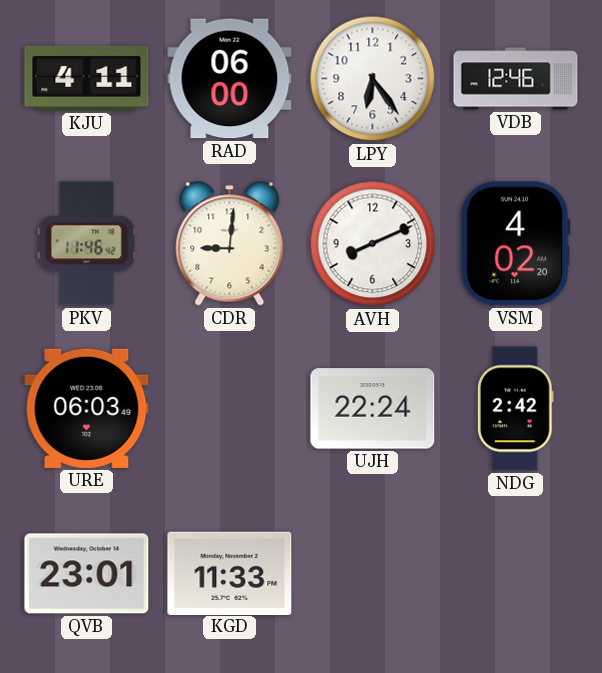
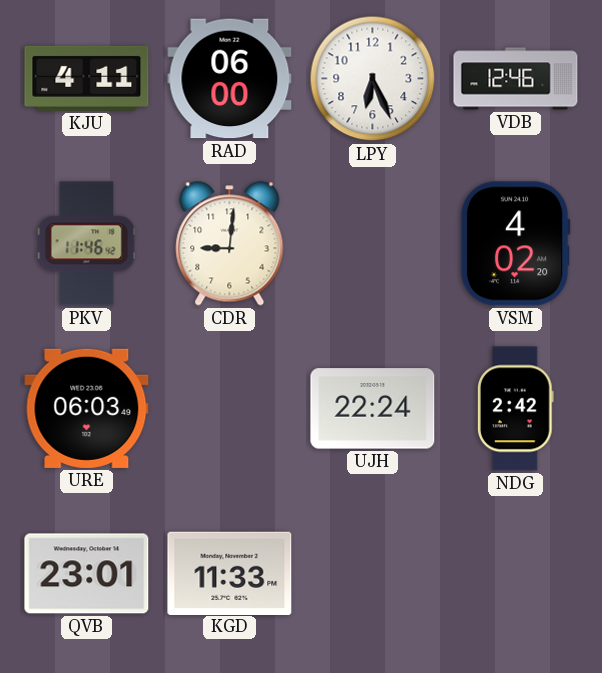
LPY: 6:24 -> 6:26 (373, 79)
AVH: 8:11 -> none (373, 244)
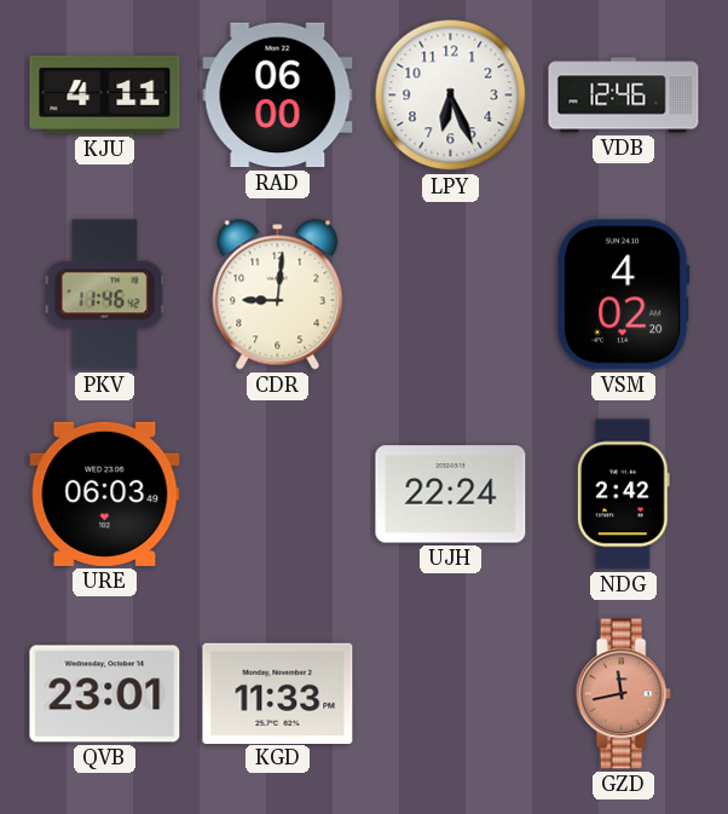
GZD: none -> 11:43 (623, 694)
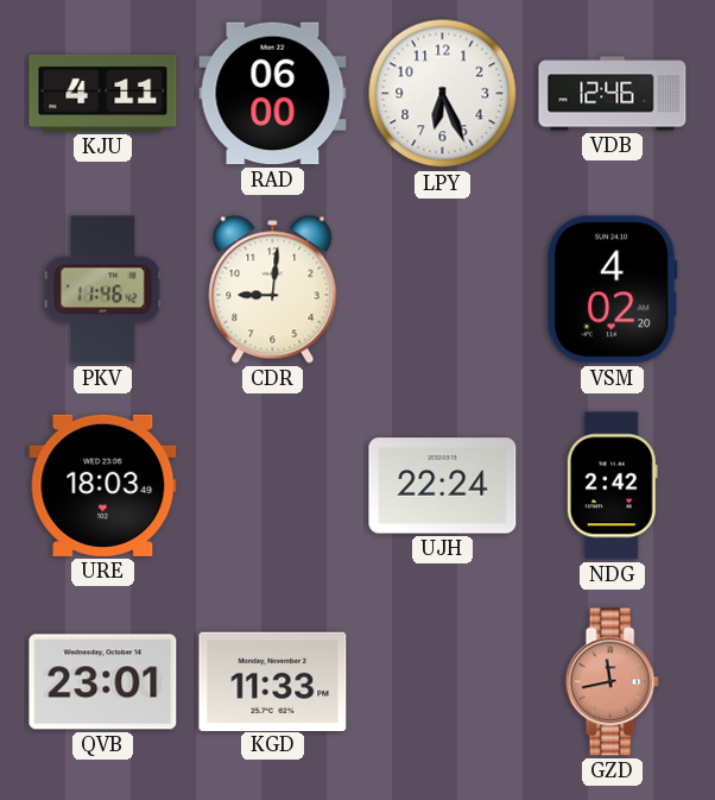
URE: 06:03 -> 18:03 (103, 485)
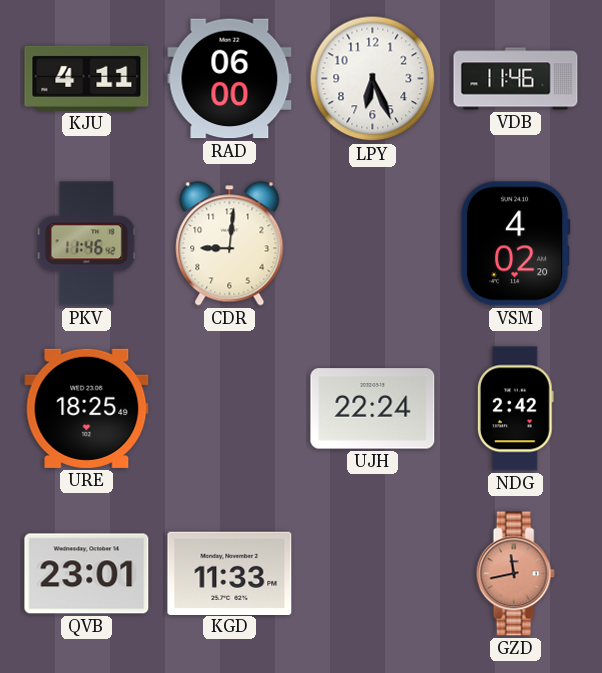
VDB: 12:46 -> 11:46 (516, 79)
URE: 18:03 -> 18:25 (87, 408)
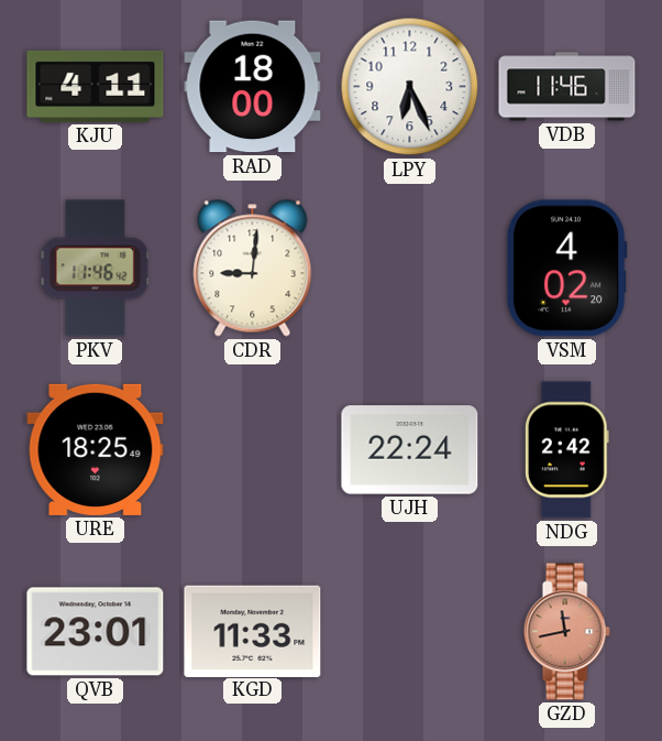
RAD: 06:00 -> 18:00 (253, 87)
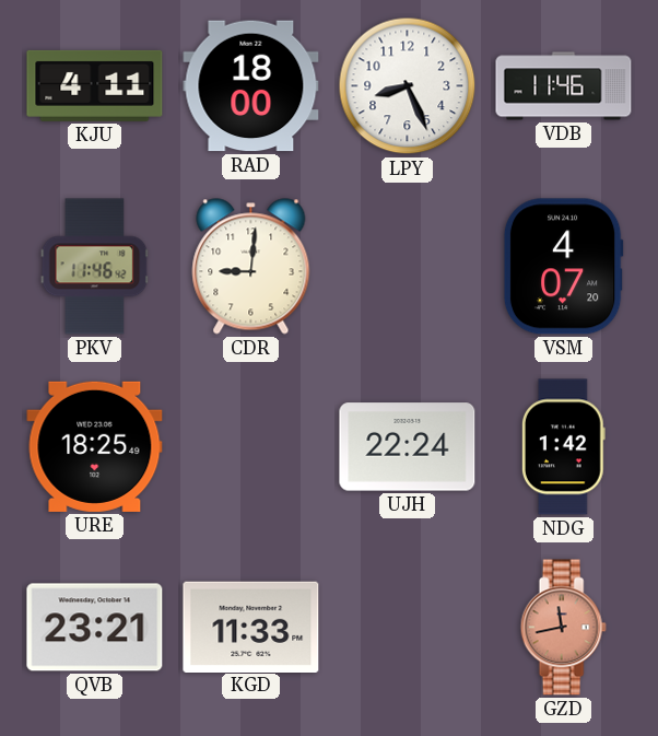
LPY: 6:26 -> 8:26 (408, 86)
VSM: 4:02 -> 4:07 (563, 267)
NDG: 2:42 -> 1:42 (563, 447)
QVB: 23:01 -> 23:21 (95, 628)
